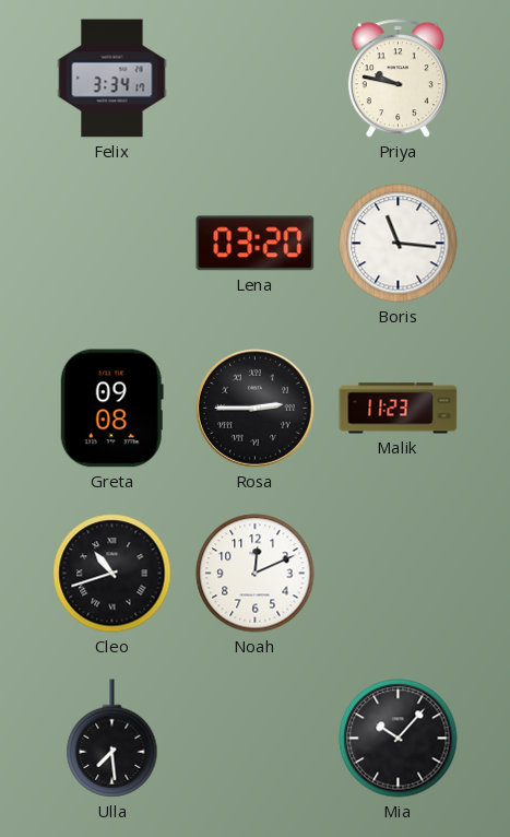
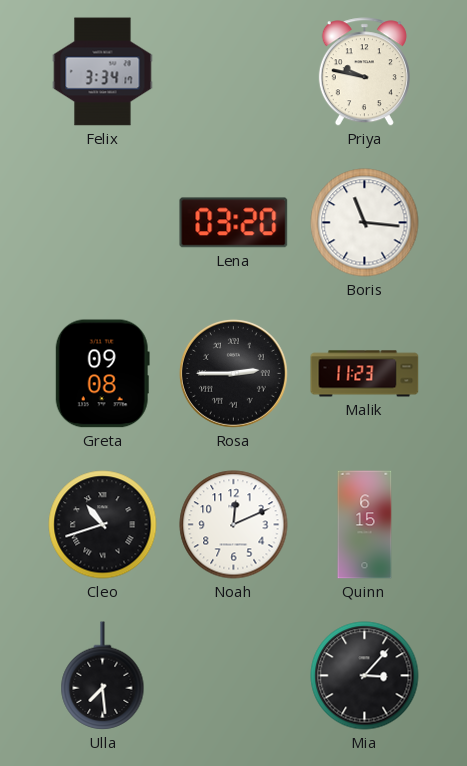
Quinn: none -> 6:15 (365, 525)
Mia: 10:07 -> 3:07 (365, 676)
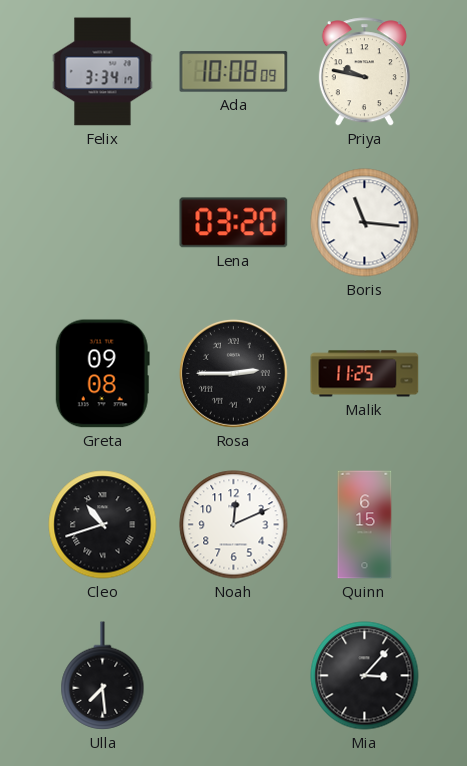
Ada: none -> 10:08 (234, 72)
Malik: 11:23 -> 11:25 (365, 374)
